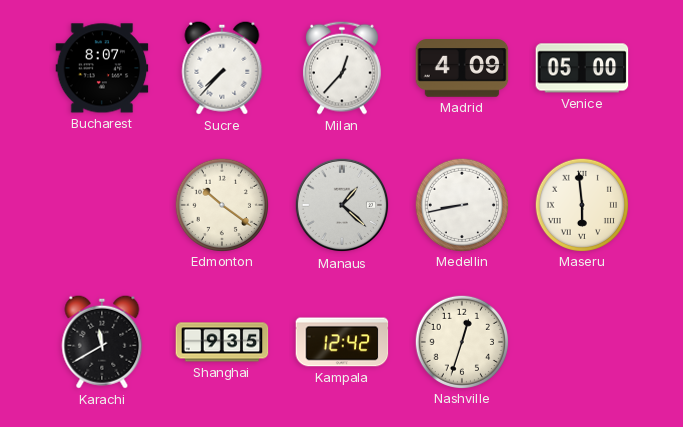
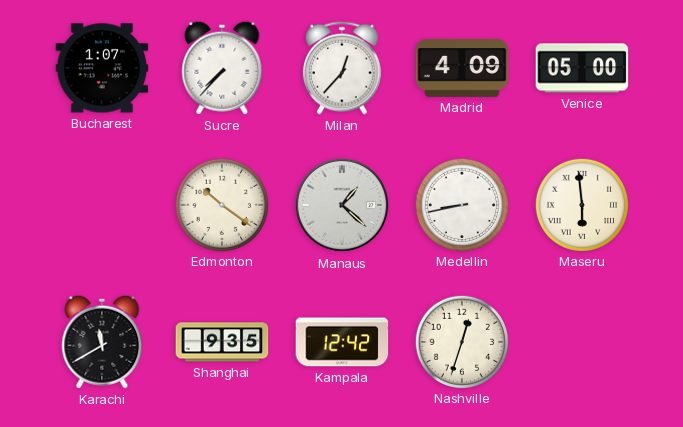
Bucharest: 8:07 -> 1:07 (102, 68)
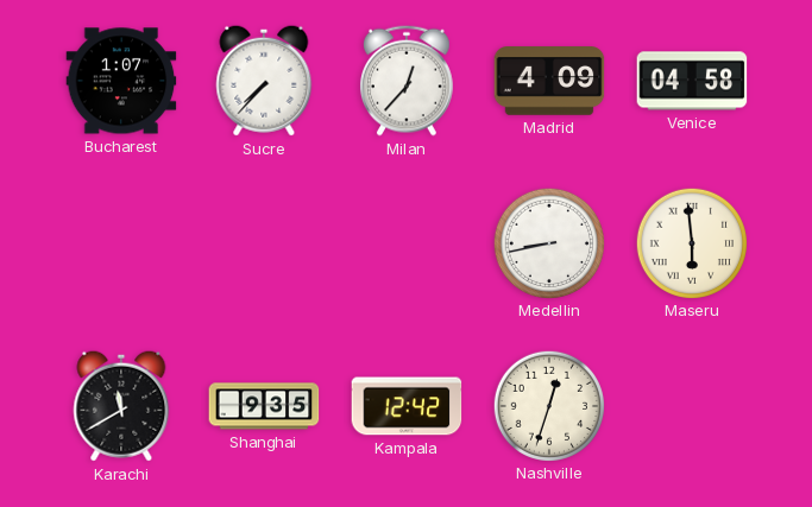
Venice: 05:00 -> 04:58 (692, 81)
Edmonton: 10:21 -> none (221, 204)
Manaus: 1:22 -> none (342, 205)
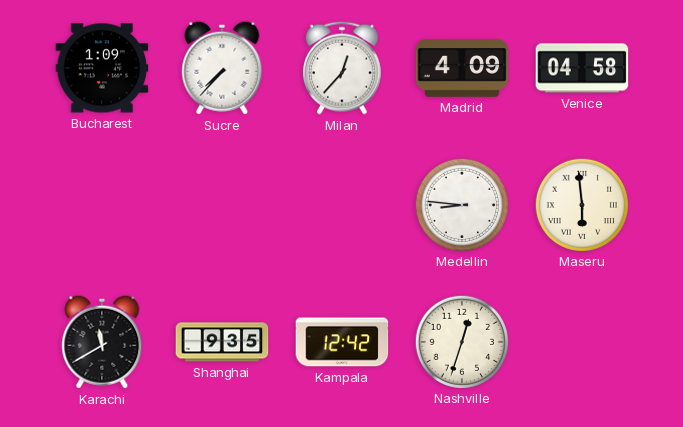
Bucharest: 1:07 -> 1:09 (102, 68)
Medellin: 8:43 -> 8:46 (461, 204)
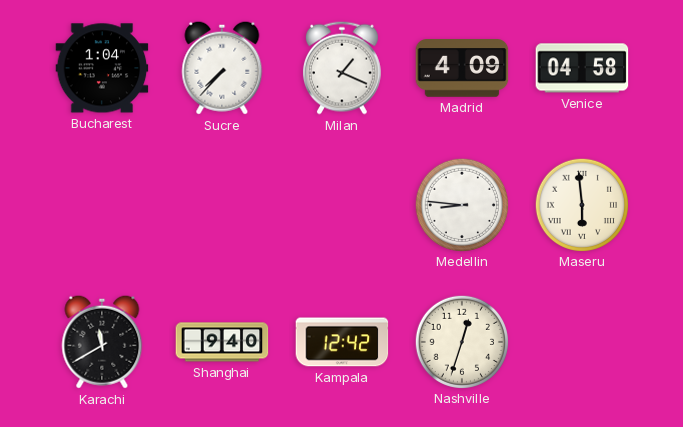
Bucharest: 1:09 -> 1:04 (102, 68)
Milan: 12:37 -> 1:19 (342, 68)
Shanghai: 9:35 -> 9:40 (222, 342)
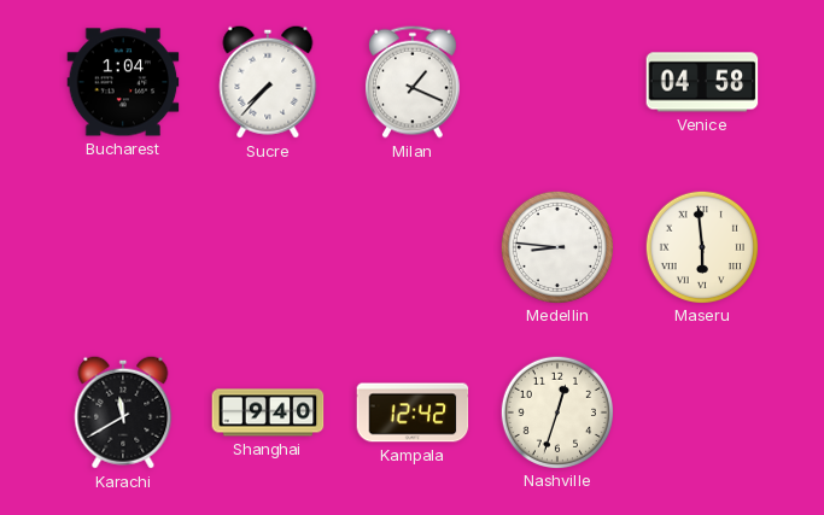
Madrid: 4:09 -> none (462, 68)
